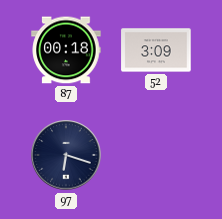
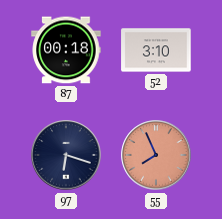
52: 3:09 -> 3:10 (156, 50)
55: none -> 7:56 (156, 155)
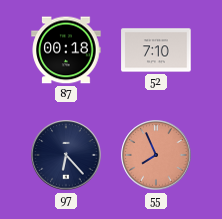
52: 3:10 -> 7:10 (156, 50)
97: 6:18 -> 6:23 (66, 155)
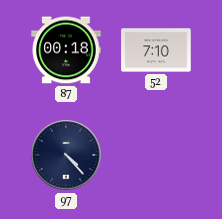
97: 6:23 -> 4:23 (66, 155)
55: 7:56 -> none (156, 155)
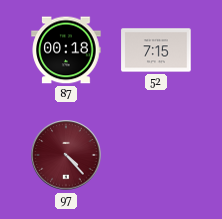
52: 7:10 -> 7:15 (156, 50)
97 dial: navy -> burgundy (66, 155)
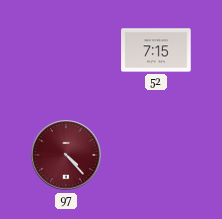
87: 00:18 -> none (66, 50)
